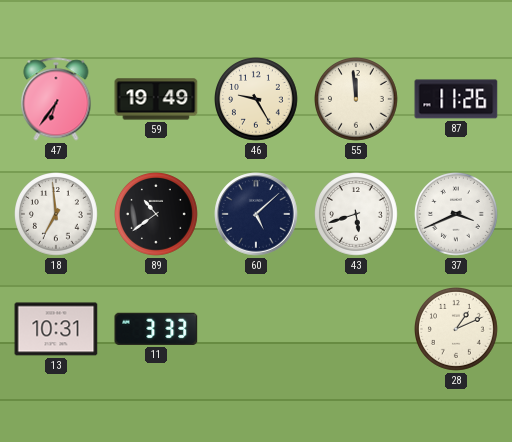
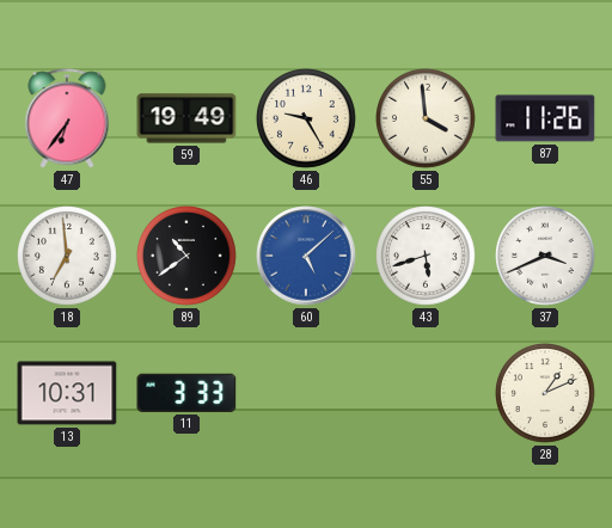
55: 11:59 -> 3:59 (427, 119)
60 dial: navy -> blue (306, 256)
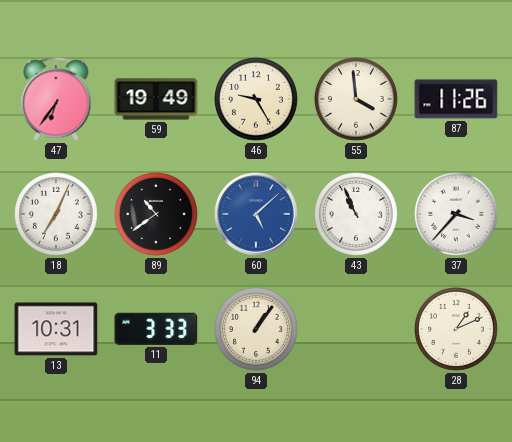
18: 6:59 -> 7:04 (57, 215)
43: 5:42 -> 10:56 (357, 215)
37: 3:41 -> 3:37 (457, 215)
94: none -> 1:06 (257, 330)
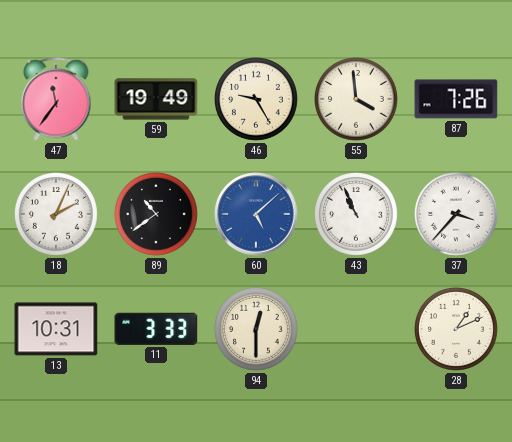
47: 6:36 -> 11:36 (56, 99)
87: 11:26 -> 7:26 (456, 99)
18: 7:04 -> 2:04 (57, 215)
94: 1:06 -> 12:30 (257, 330)
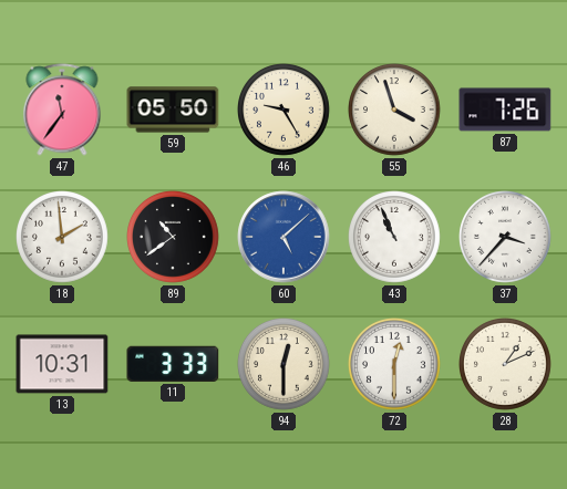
59: 19:49 -> 05:50 (173, 110)
55: 3:59 -> 3:57 (395, 111)
18: 2:04 -> 1:59 (63, 238)
72: none -> 12:30 (395, 365)
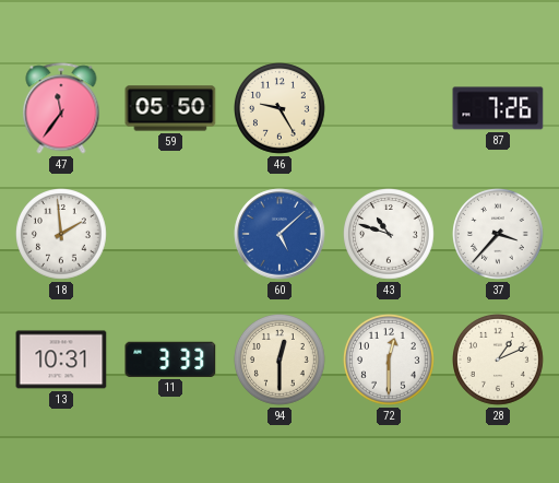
55: 3:57 -> none (395, 111)
89: 10:39 -> none (174, 238)
43: 10:56 -> 10:48 (390, 235)
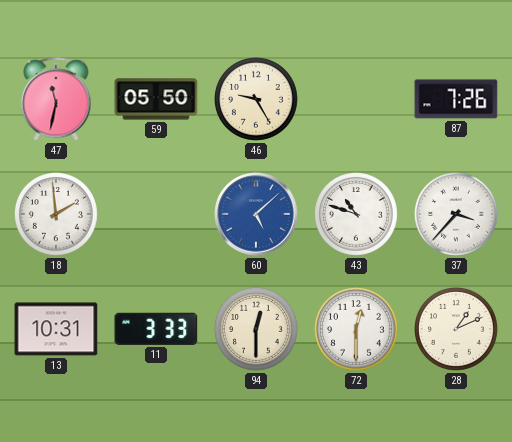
47: 11:36 -> 11:32 (56, 99)
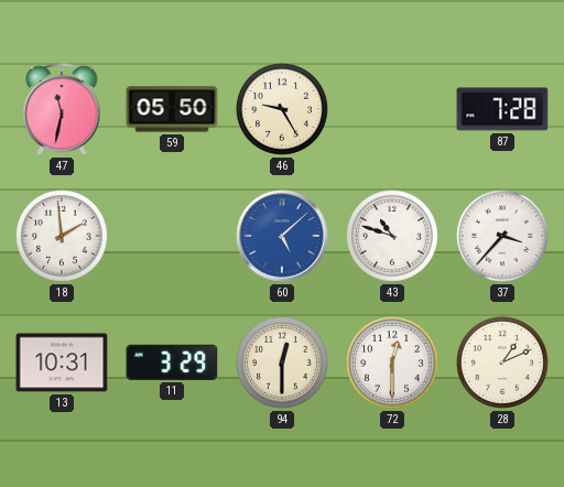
87: 7:26 -> 7:28 (502, 109)
11: 3:33 -> 3:29 (172, 362)
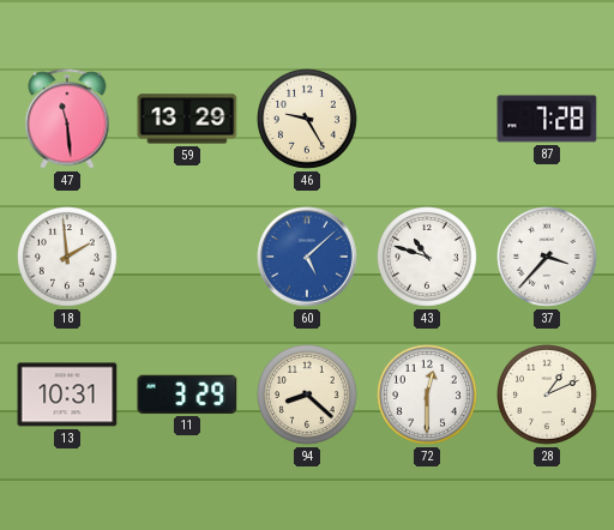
47: 11:32 -> 11:29 (67, 119)
59: 05:50 -> 13:29 (187, 119)
94: 12:30 -> 8:22 (308, 396)
